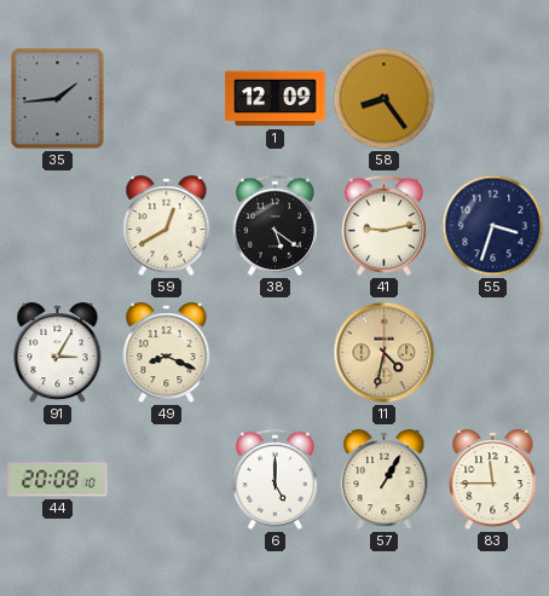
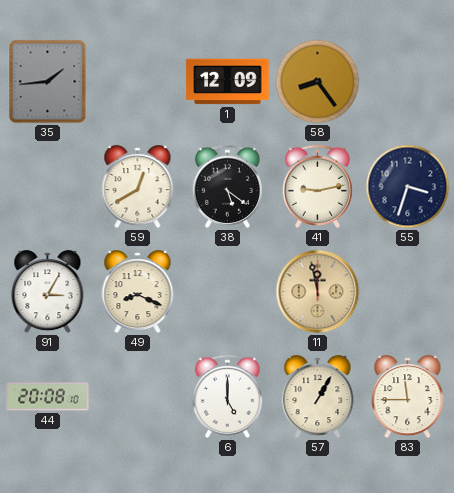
11: 4:32 -> 11:58 (318, 292)
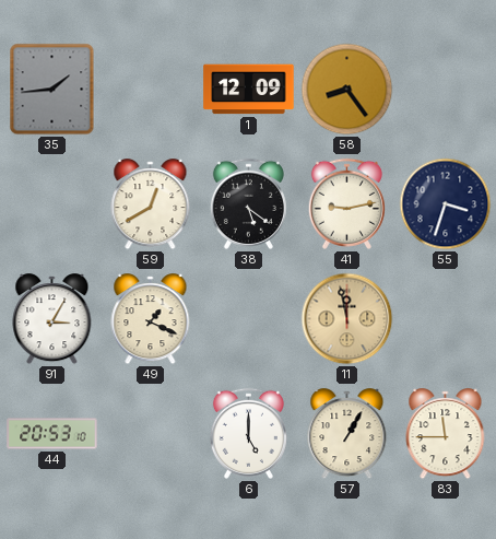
49: 8:19 -> 1:19 (151, 319)
44: 20:08 -> 20:53 (52, 434)
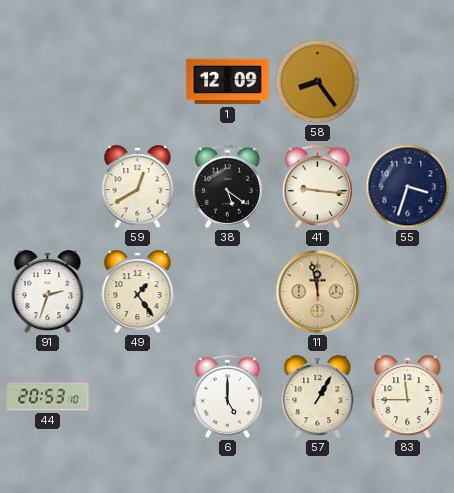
35: 1:44 -> none (52, 90)
41: 9:13 -> 9:16 (317, 186)
91: 3:05 -> 2:33 (48, 292)
49: 1:19 -> 1:24 (138, 292)
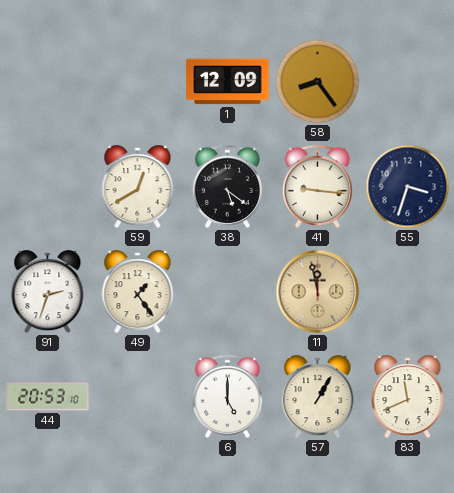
83: 11:45 -> 11:41 (408, 397)
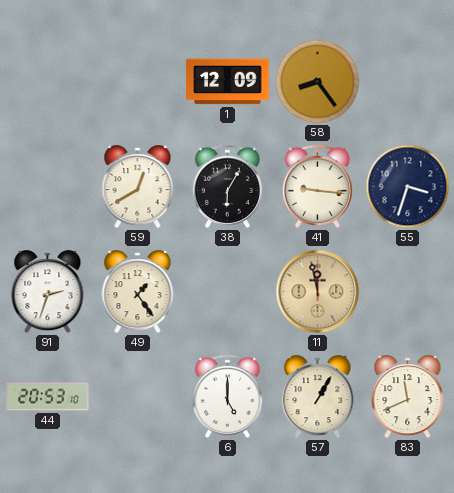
38: 5:21 -> 6:05 (227, 186)
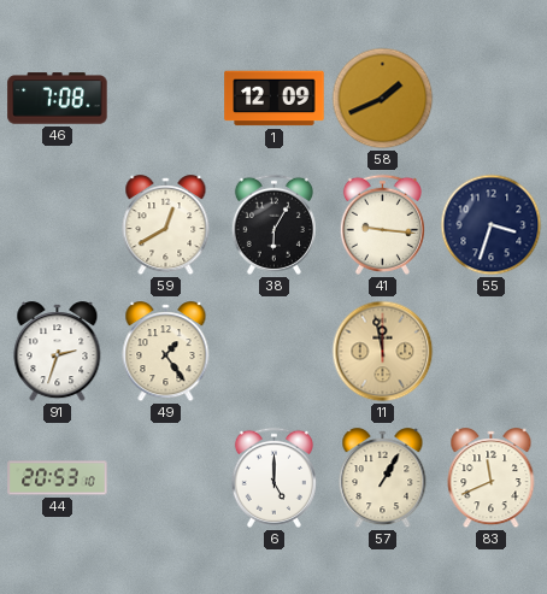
46: none -> 7:08 (58, 99)
58: 8:24 -> 1:41 (383, 99)
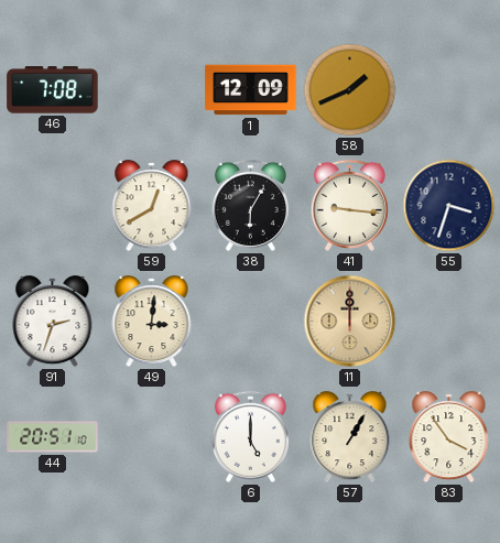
49: 1:24 -> 3:01 (152, 322)
11: 11:58 -> 12:00 (350, 322)
44: 20:53 -> 20:51 (53, 437)
83: 11:41 -> 3:54 (449, 437)
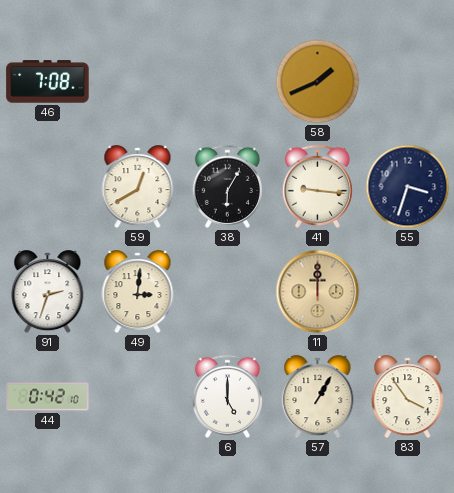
1: 12:09 -> none (251, 90)
44: 20:51 -> 0:42 (48, 397)
